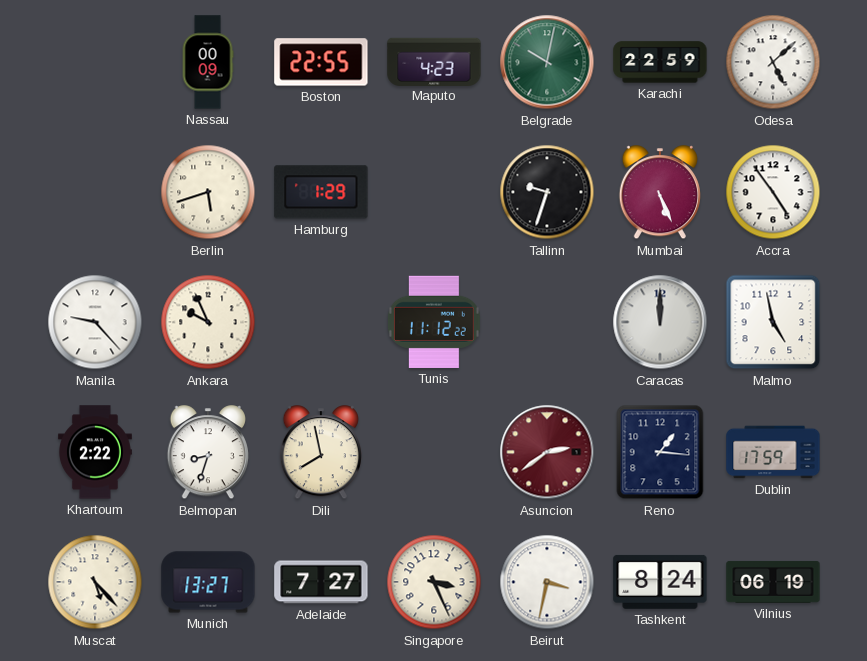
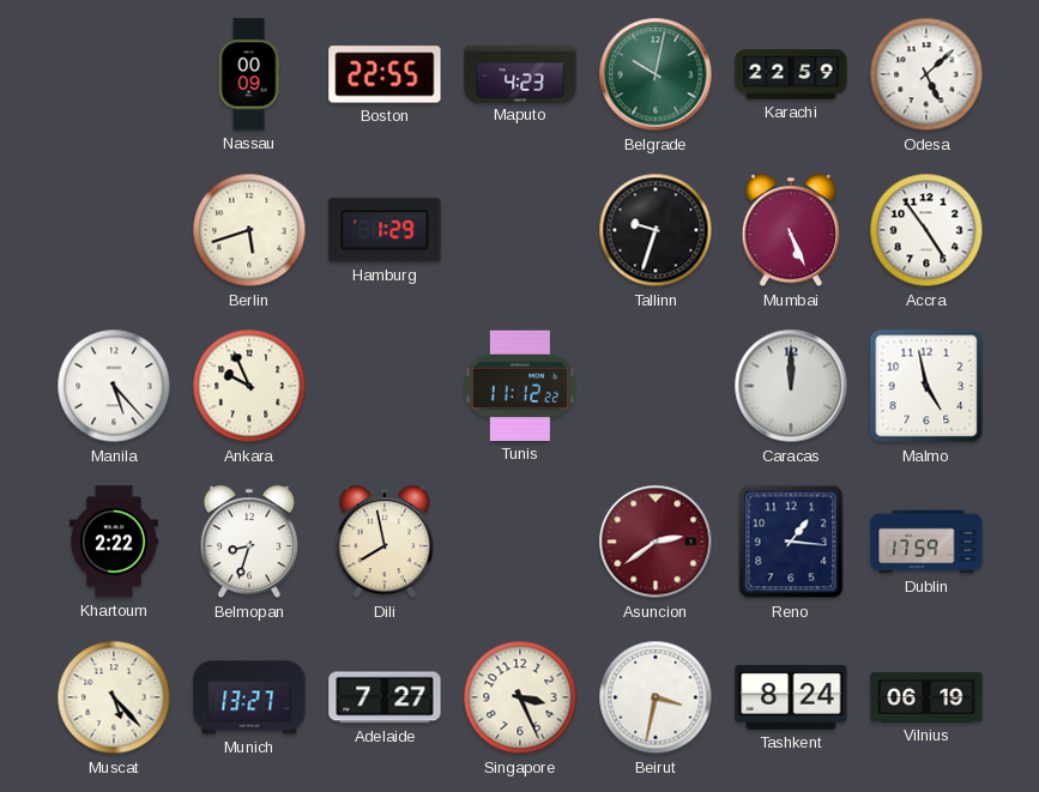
Manila: 9:23 -> 5:23 (114, 386)
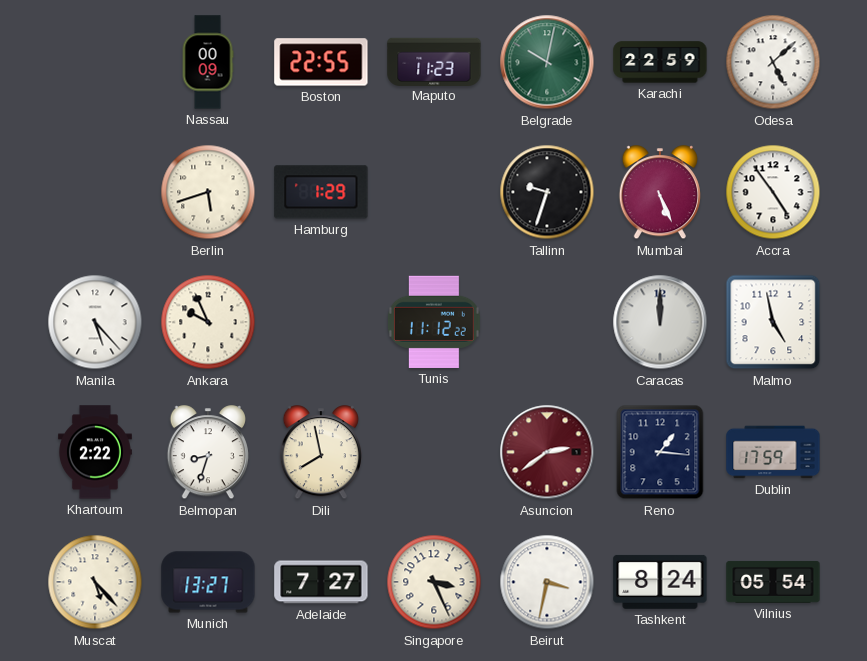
Maputo: 4:23 -> 11:23 (434, 61)
Vilnius: 06:19 -> 05:54 (773, 582)
